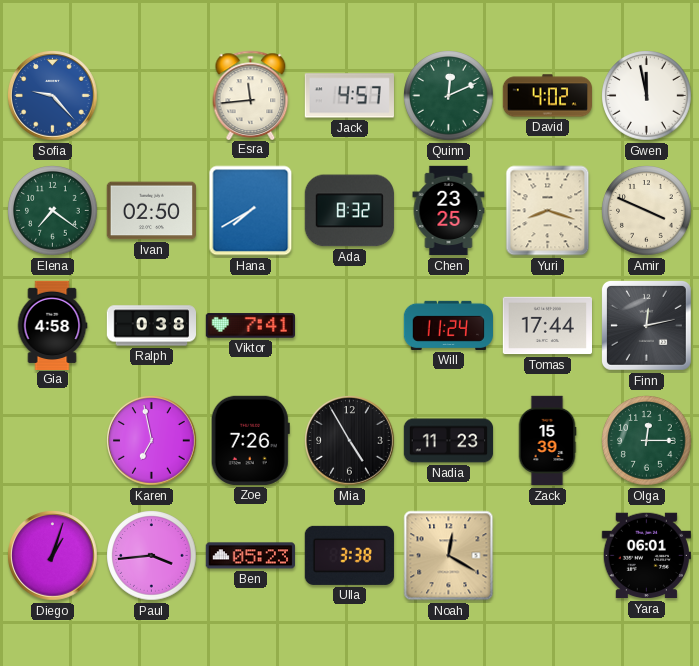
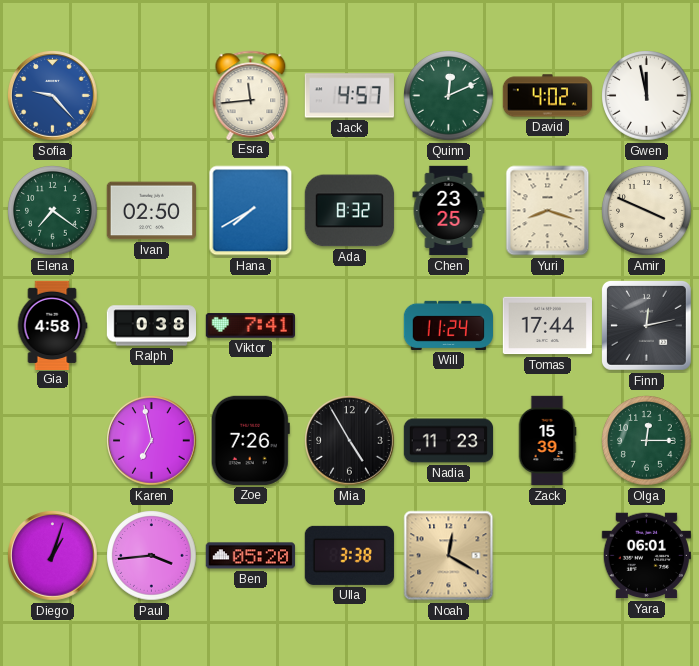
Ben: 05:23 -> 05:20 (250, 556)
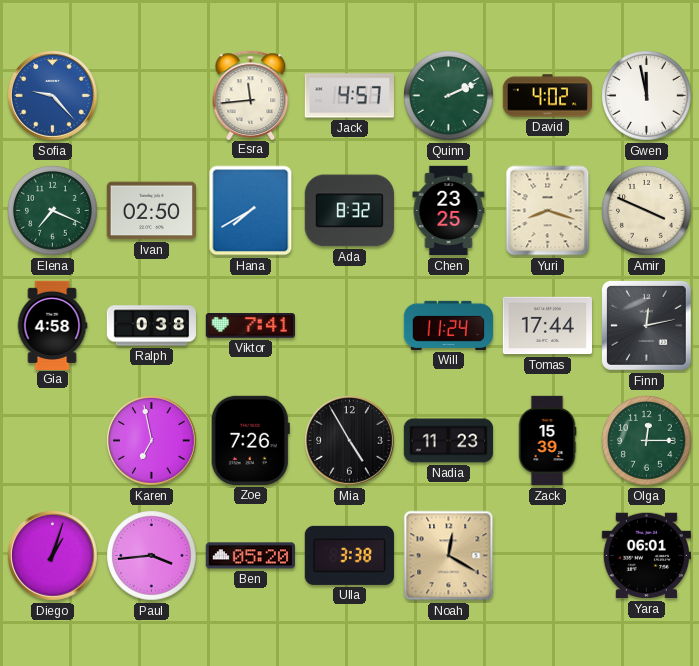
Quinn: 12:11 -> 2:11 (449, 96)
Elena: 7:21 -> 7:19 (53, 211)
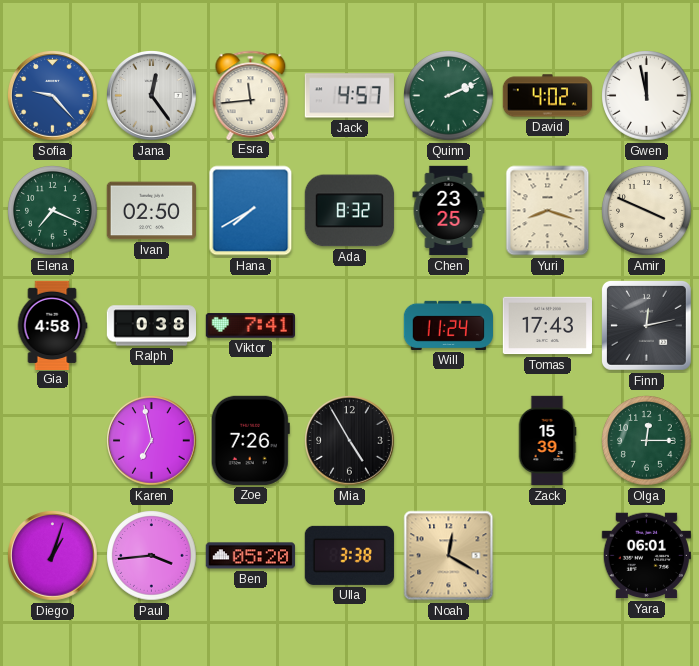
Jana: none -> 12:24 (152, 96)
Tomas: 17:44 -> 17:43 (547, 326)
Nadia: 11:23 -> none (449, 441)
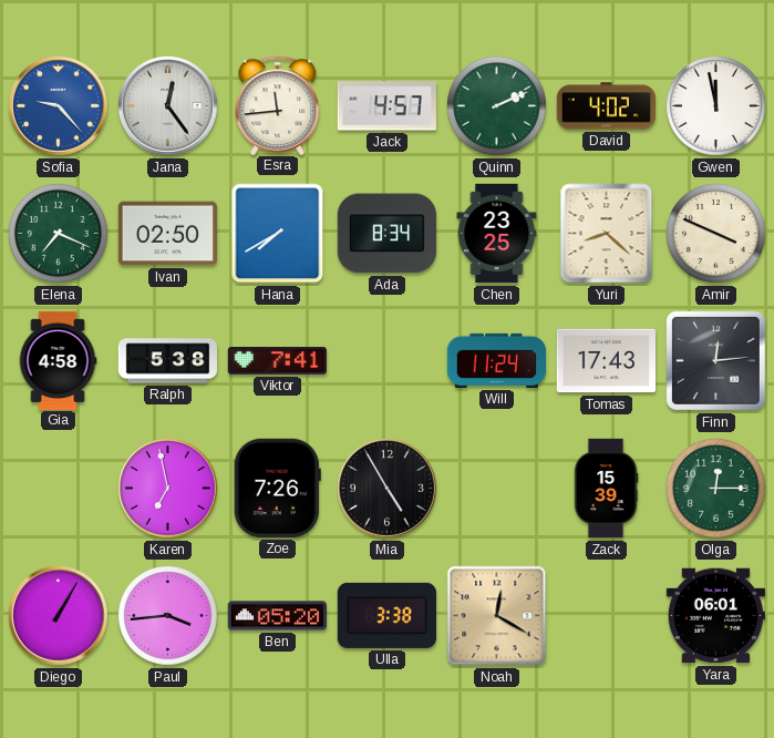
Ada: 8:32 -> 8:34 (386, 234)
Yuri: 8:18 -> 8:22 (607, 234)
Ralph: 0:38 -> 5:38 (168, 361)
Finn: 12:13 -> 12:14 (715, 360)
Diego: 1:03 -> 1:05 (59, 616)
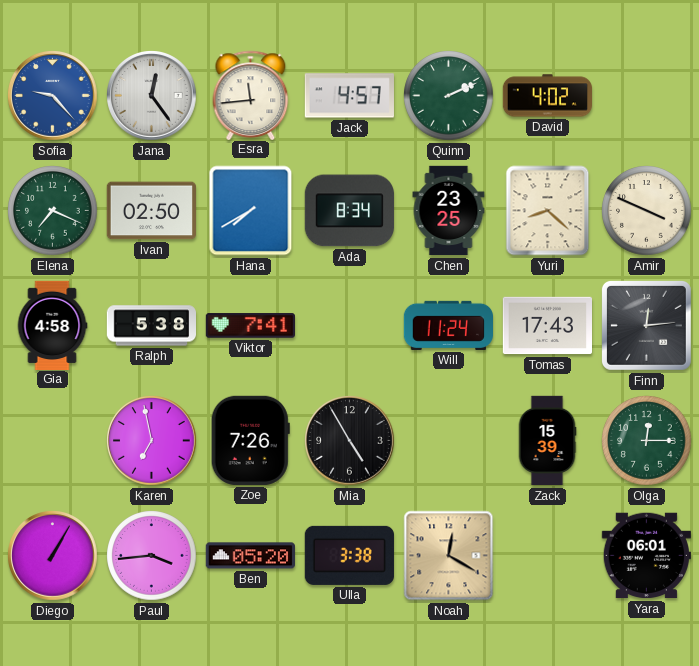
Gwen: 11:58 -> none (716, 106)
